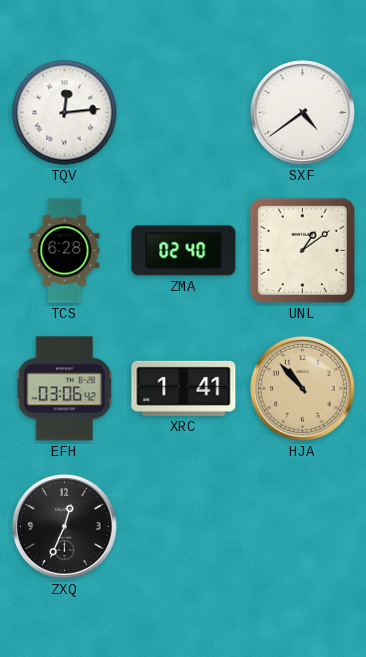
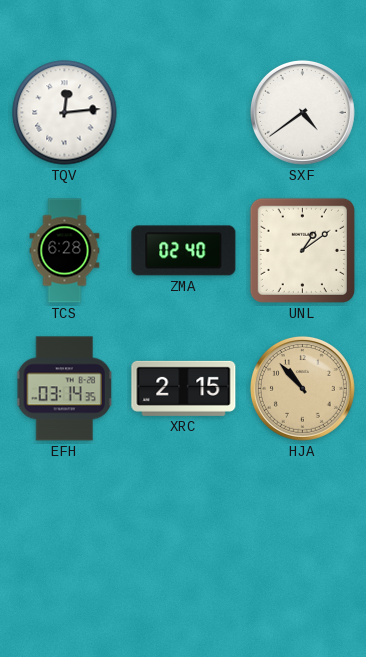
EFH: 03:06 -> 03:14 (65, 389)
XRC: 1:41 -> 2:15 (184, 388)
ZXQ: 12:34 -> none (64, 526)
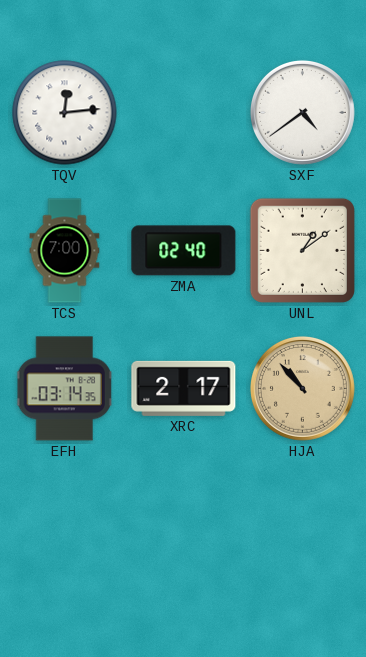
TCS: 6:28 -> 7:00 (65, 251)
XRC: 2:15 -> 2:17 (184, 388)
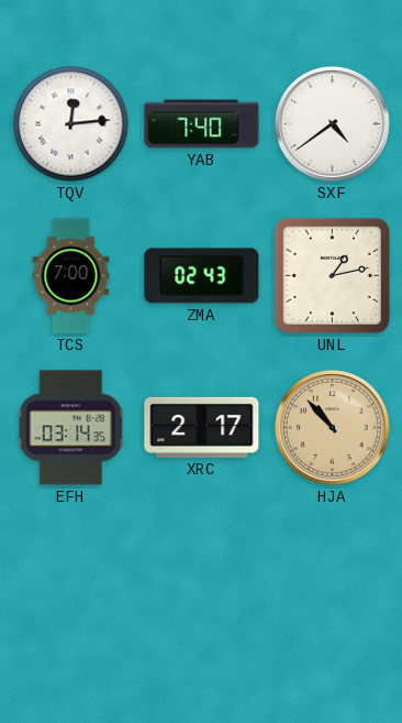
YAB: none -> 7:40 (202, 124)
ZMA: 02:40 -> 02:43 (202, 276)
UNL: 1:09 -> 1:13 (332, 275)
